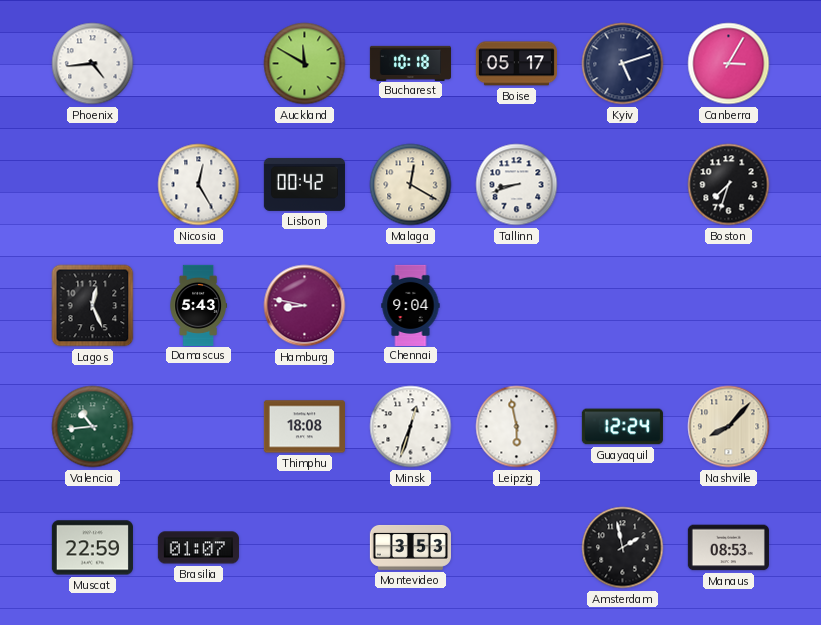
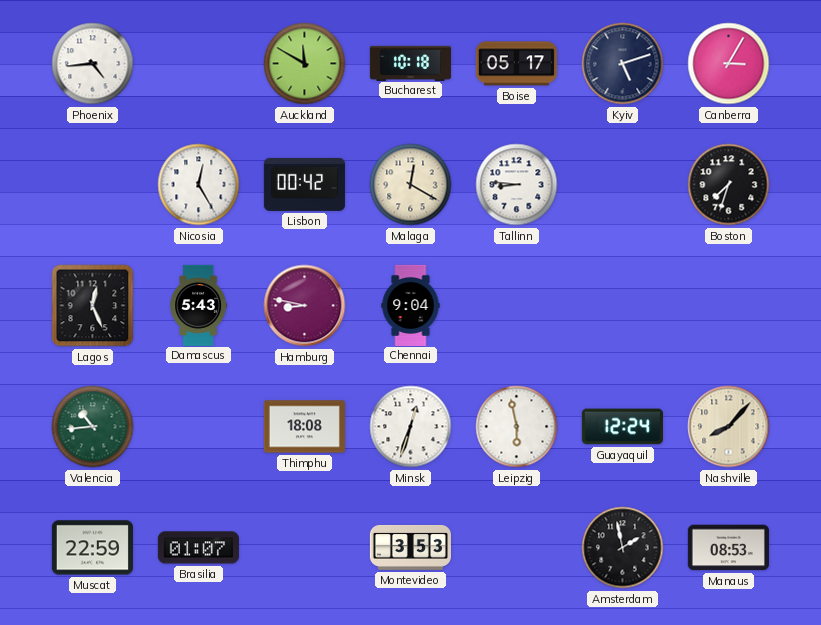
Tallinn: 8:42 -> 8:46 (517, 185)
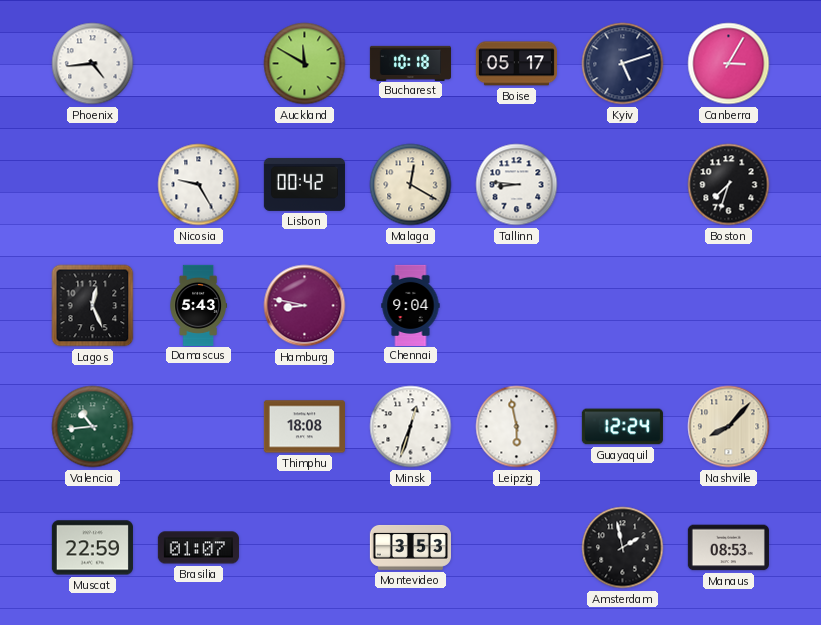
Nicosia: 12:25 -> 9:25 (199, 185)
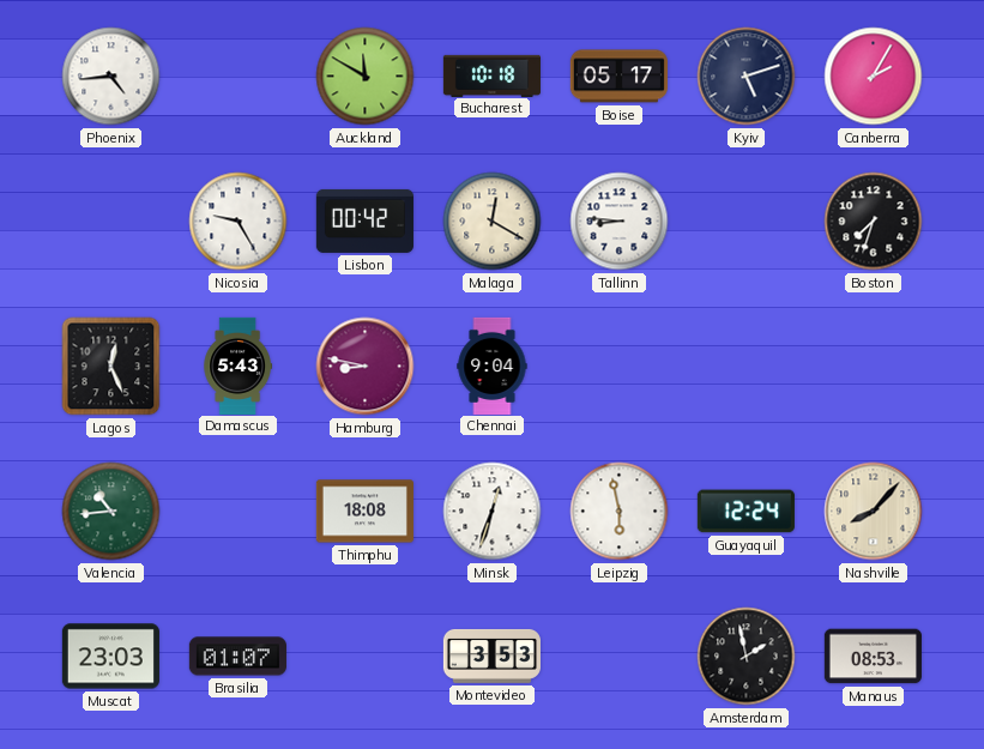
Canberra: 3:05 -> 2:05 (874, 77)
Muscat: 22:59 -> 23:03 (110, 657)
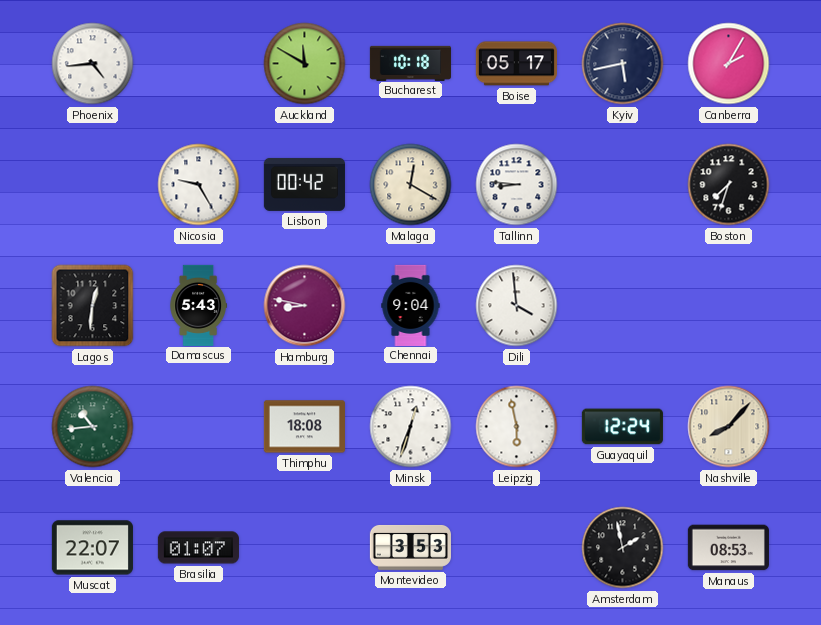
Kyiv: 5:12 -> 5:43 (623, 64)
Lagos: 12:26 -> 12:31 (93, 306)
Dili: none -> 3:59 (517, 306)
Muscat: 23:03 -> 22:07 (92, 548)
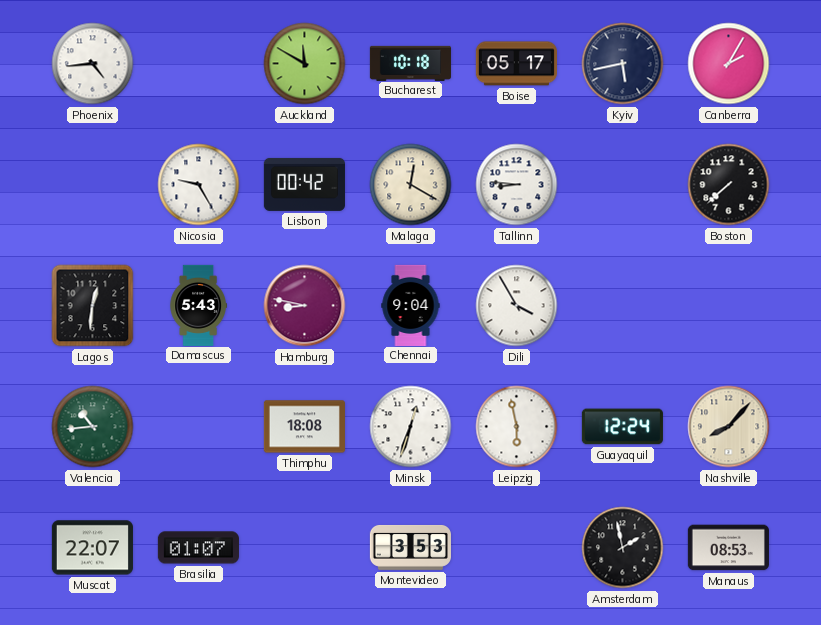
Boston: 7:33 -> 7:38 (729, 185)
Dili: 3:59 -> 3:55 (517, 306)
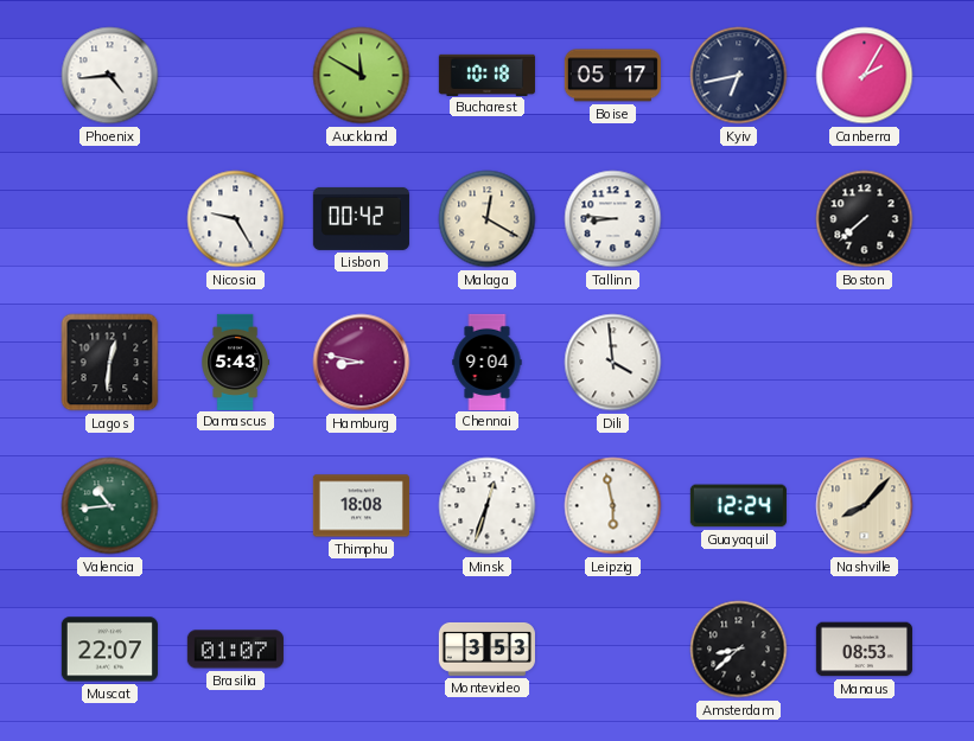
Kyiv: 5:43 -> 6:43 (739, 76)
Dili: 3:55 -> 3:59 (613, 363)
Amsterdam: 1:58 -> 8:38 (739, 650)
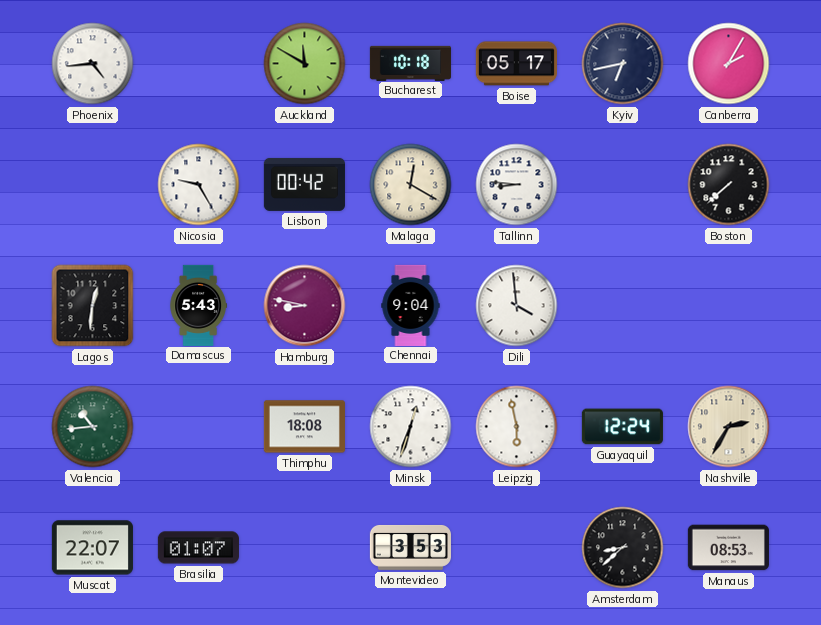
Nashville: 8:07 -> 2:35 (729, 427)
